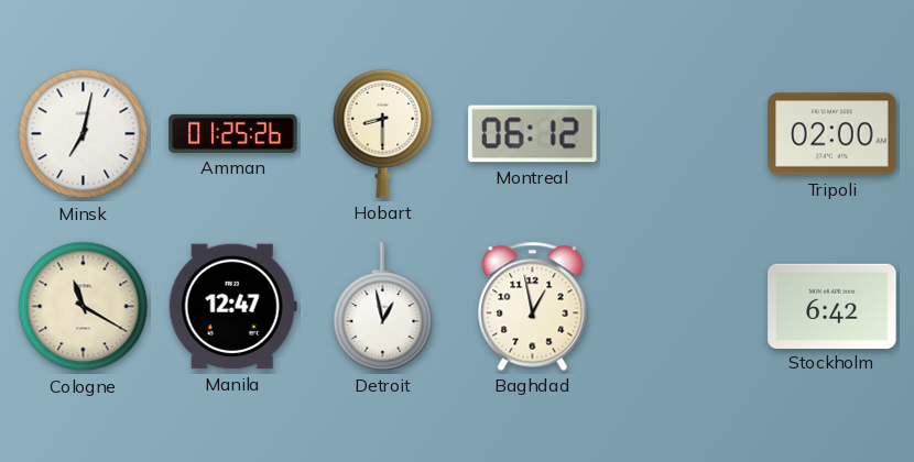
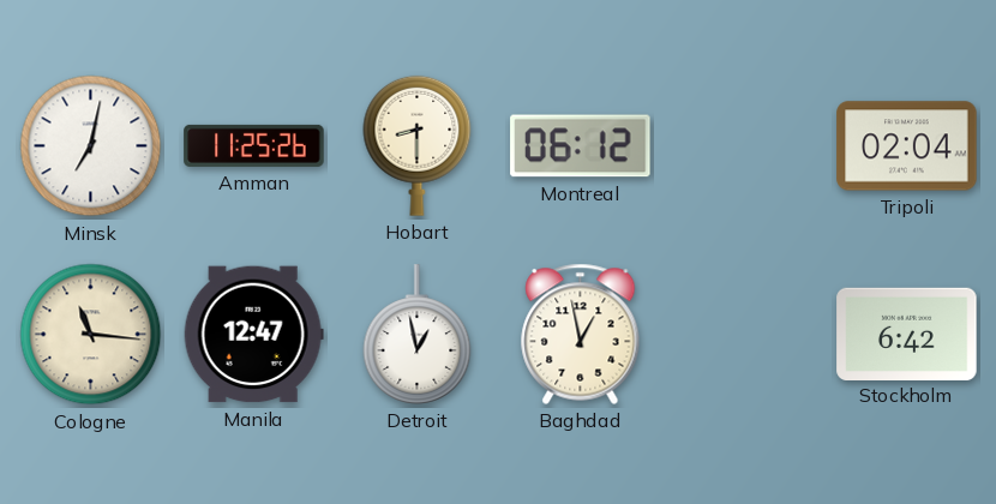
Amman: 01:25 -> 11:25 (254, 145)
Tripoli: 02:00 -> 02:04 (907, 146)
Cologne: 11:20 -> 11:16 (91, 335)
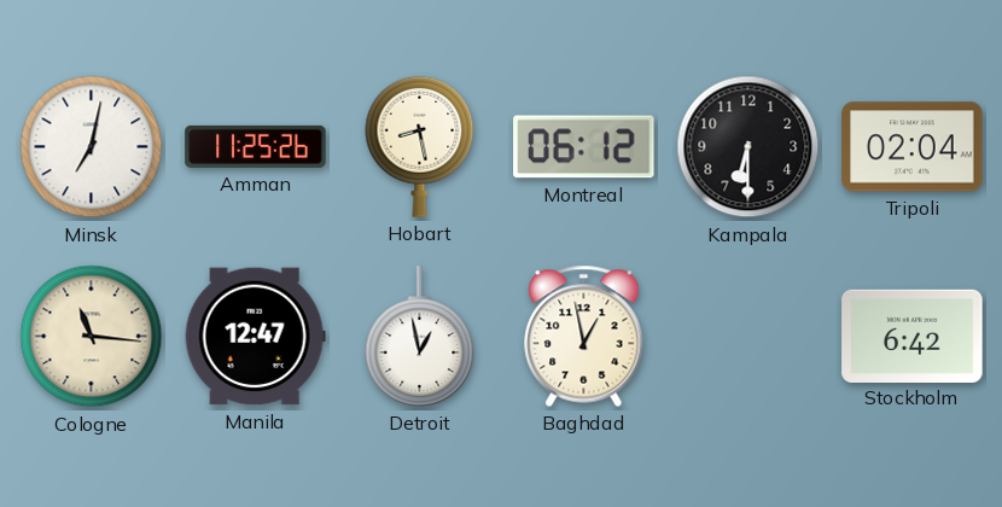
Hobart: 8:30 -> 8:28 (420, 146)
Kampala: none -> 6:30 (748, 147)
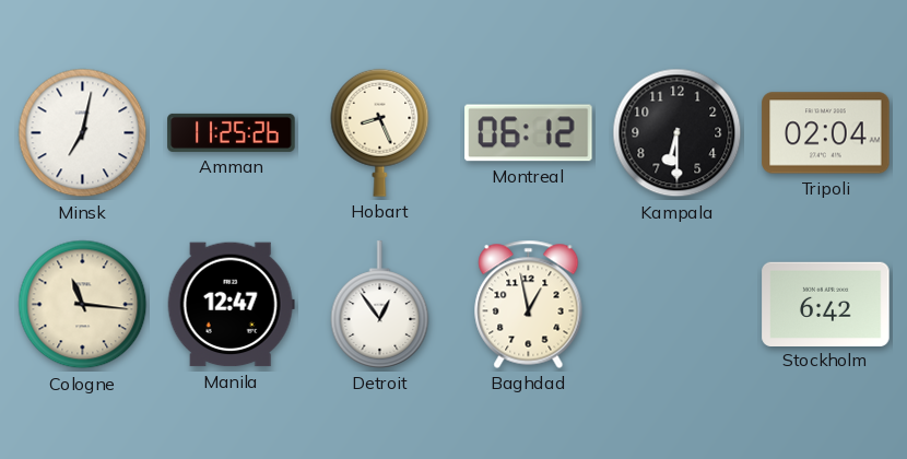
Hobart: 8:28 -> 8:26 (380, 132)
Detroit: 12:58 -> 12:54 (380, 305)
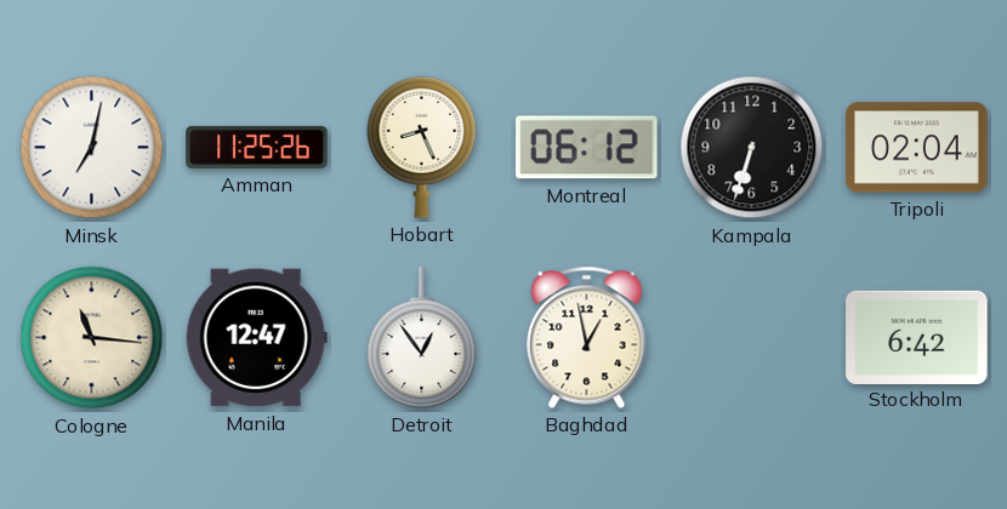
Kampala: 6:30 -> 6:33 (752, 148)
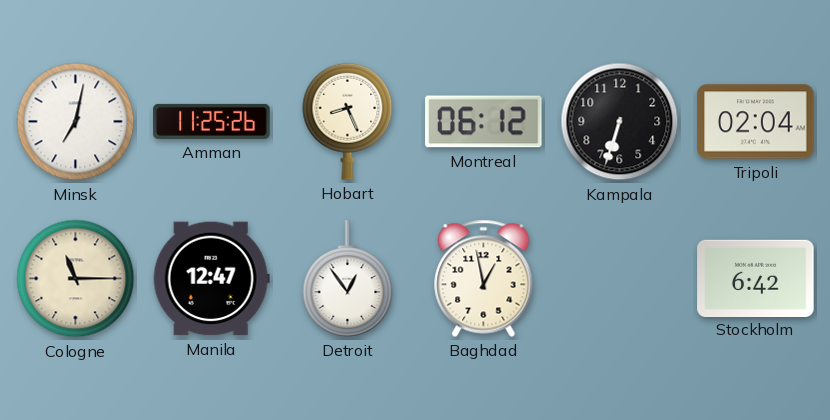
Cologne: 11:16 -> 11:15 (76, 279)
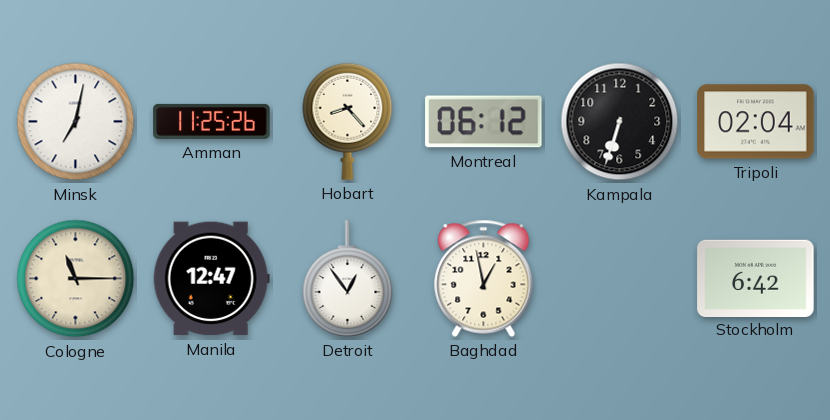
Hobart: 8:26 -> 8:23 (348, 121)
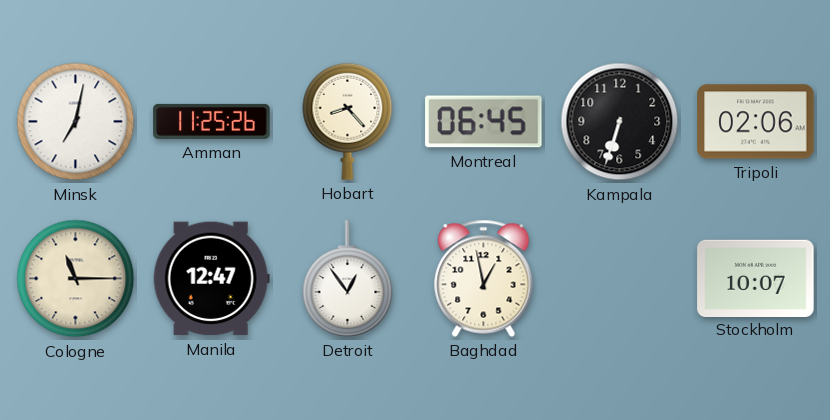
Montreal: 06:12 -> 06:45 (484, 122)
Tripoli: 02:04 -> 02:06 (756, 122)
Stockholm: 6:42 -> 10:07 (756, 278)
